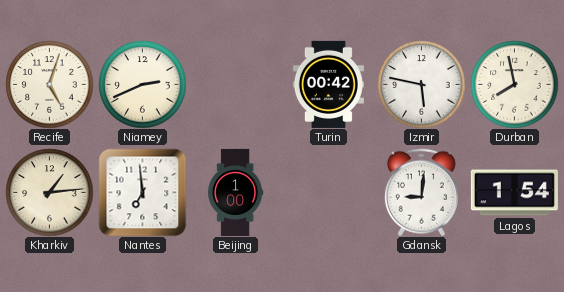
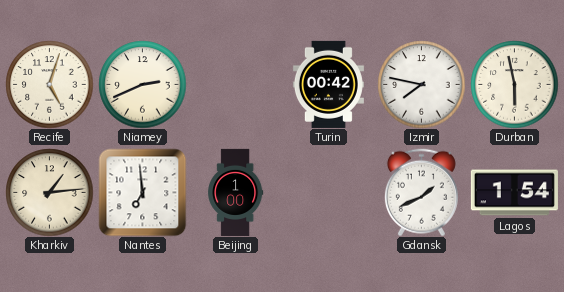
Izmir: 5:47 -> 7:47 (421, 84)
Durban: 7:58 -> 5:58 (514, 84)
Gdansk: 9:01 -> 1:41 (421, 192)
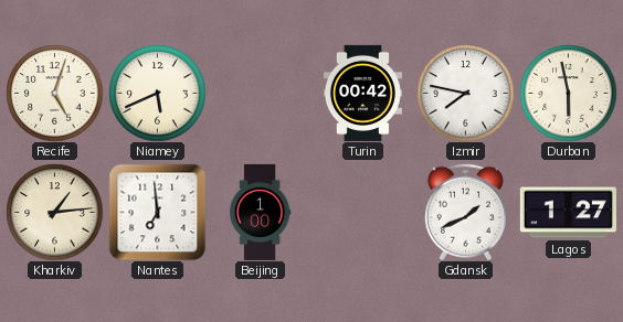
Niamey: 2:41 -> 5:41 (157, 93)
Lagos: 1:54 -> 1:27 (568, 213)
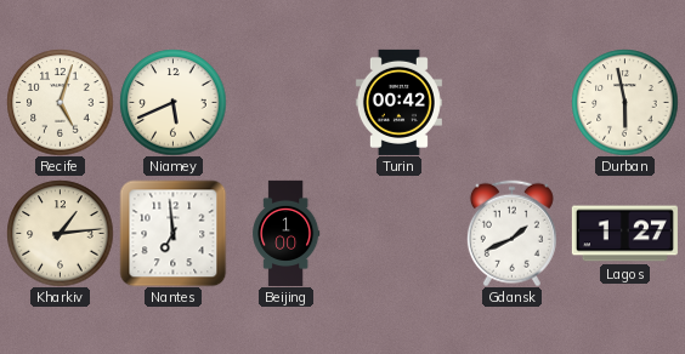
Izmir: 7:47 -> none (465, 93)
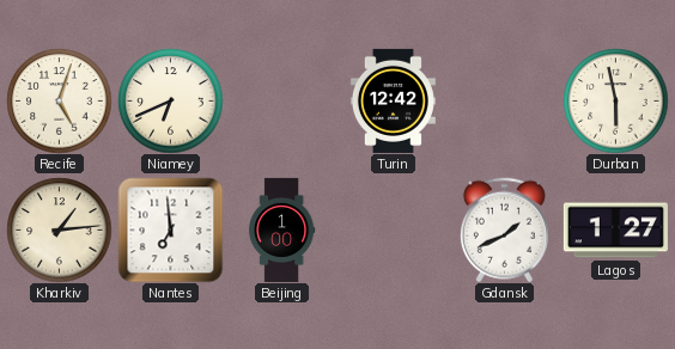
Niamey: 5:41 -> 6:41 (170, 100)
Turin: 00:42 -> 12:42 (393, 100)
